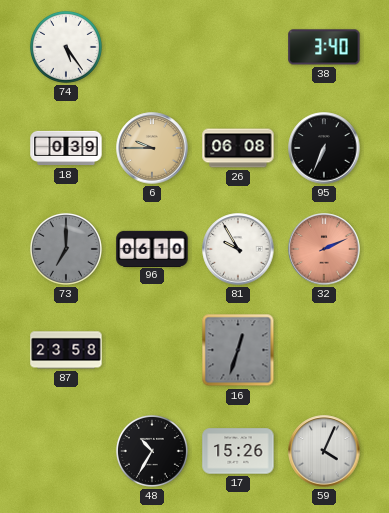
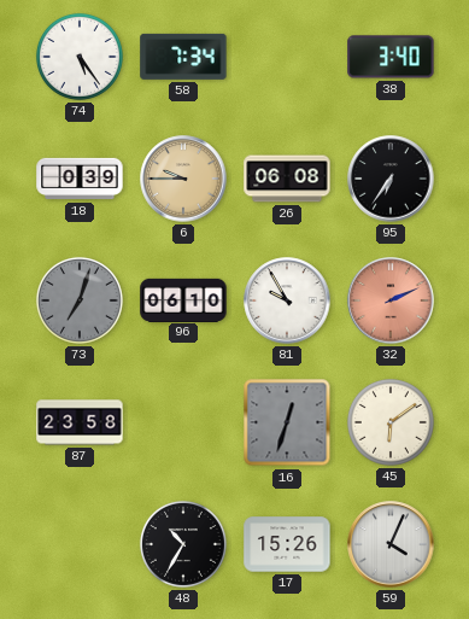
58: none -> 7:34 (183, 57)
95: 6:34 -> 6:36 (391, 179)
73: 7:00 -> 7:03 (80, 300)
45: none -> 6:09 (391, 422)
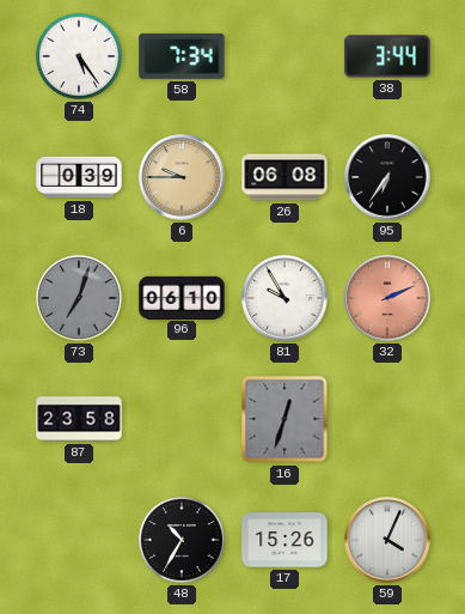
38: 3:40 -> 3:44 (387, 56)
45: 6:09 -> none (391, 422)
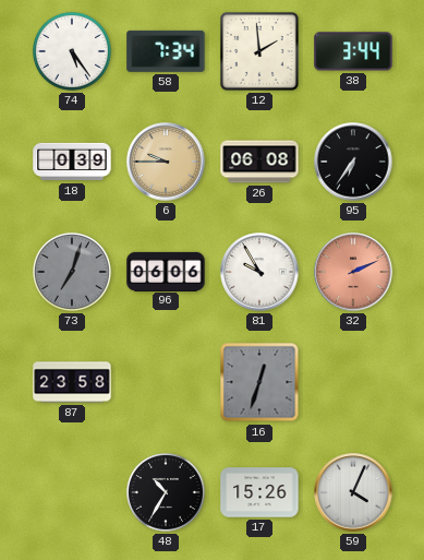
12: none -> 1:59 (259, 51)
96: 06:10 -> 06:06 (166, 271)
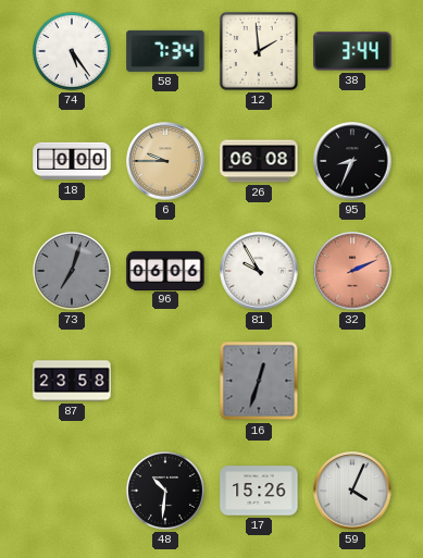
18: 0:39 -> 0:00 (72, 161)
95: 6:36 -> 8:34 (352, 161)
48: 10:35 -> 10:31 (165, 491)
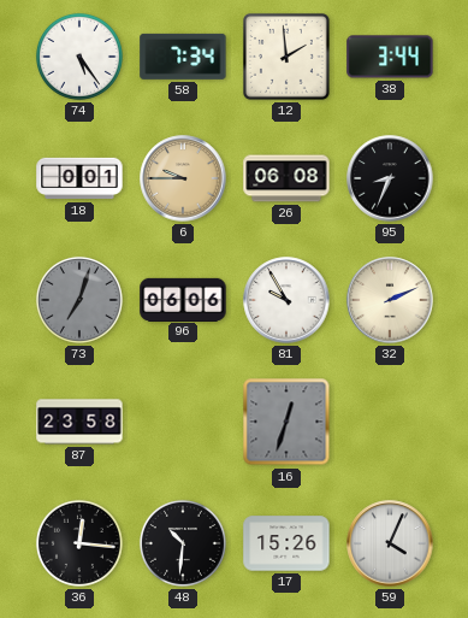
18: 0:00 -> 0:01 (79, 178)
32 dial: salmon -> cream (390, 300)
36: none -> 12:16 (79, 543)
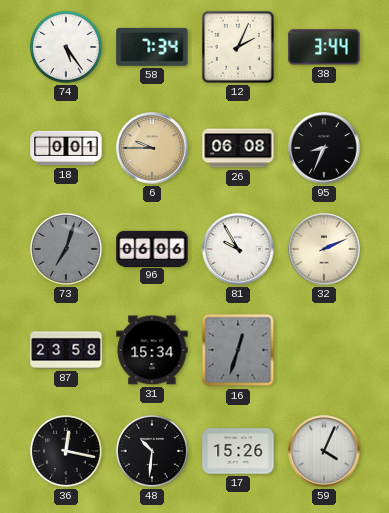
12: 1:59 -> 2:04 (238, 47)
31: none -> 15:34 (152, 350)
36: 12:16 -> 12:17 (66, 451)
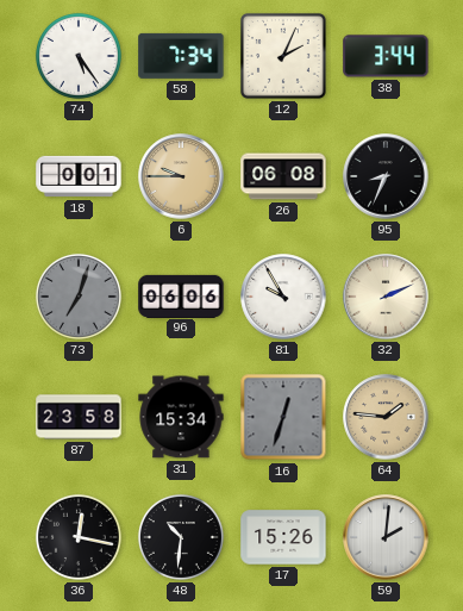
64: none -> 1:46 (386, 417)
59: 4:04 -> 2:01 (386, 537)
